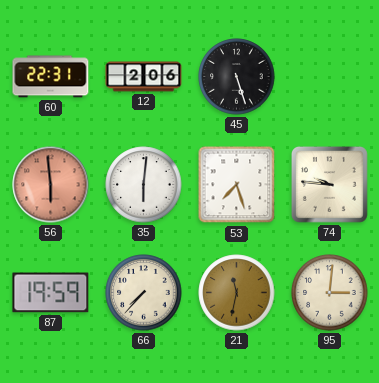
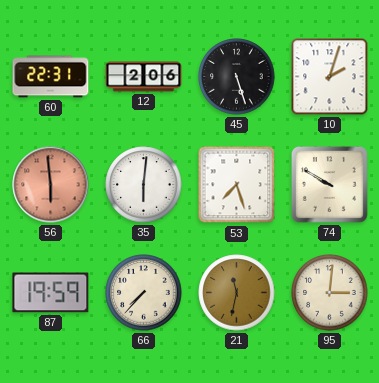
10: none -> 2:03 (330, 77)
74: 9:46 -> 9:50 (329, 184)
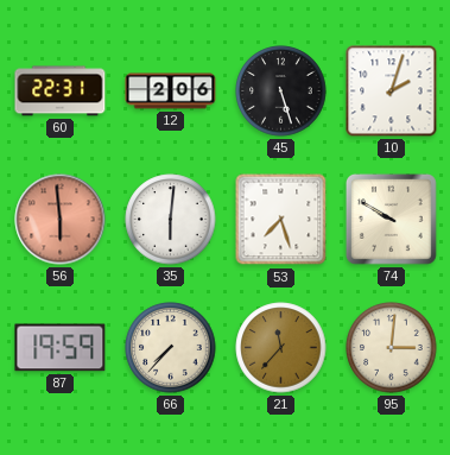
21: 11:32 -> 11:37 (281, 348)
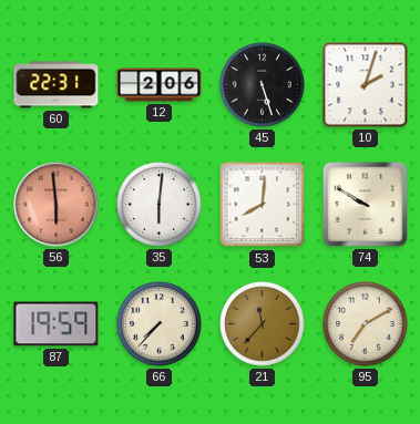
53: 7:27 -> 8:01 (263, 205)
95: 3:01 -> 7:10 (366, 324)
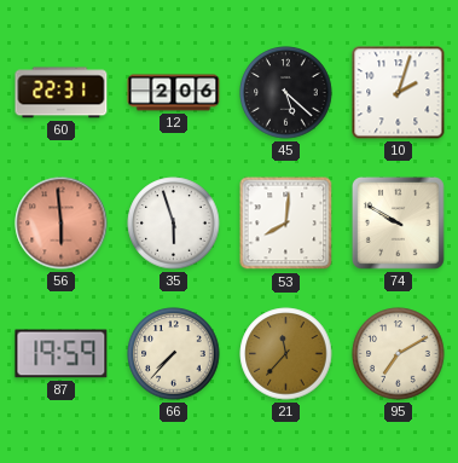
45: 5:27 -> 5:22 (286, 93)
35: 6:01 -> 5:57 (174, 224)
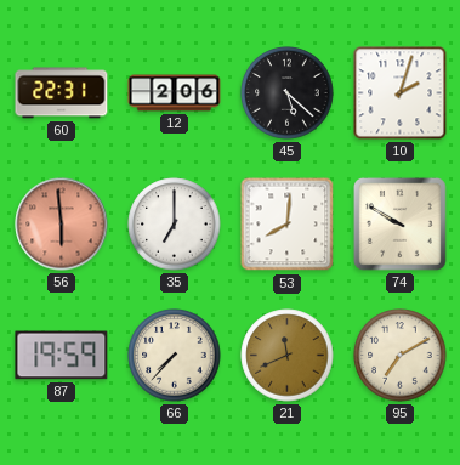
35: 5:57 -> 7:00 (175, 225)
21: 11:37 -> 11:41 (288, 356)
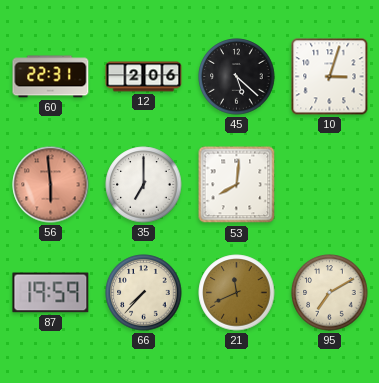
10: 2:03 -> 3:03 (330, 77)
74: 9:50 -> none (399, 223)
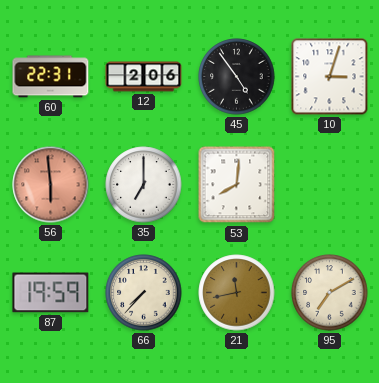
45: 5:22 -> 4:54 (237, 77)
21: 11:41 -> 11:43 (237, 293)
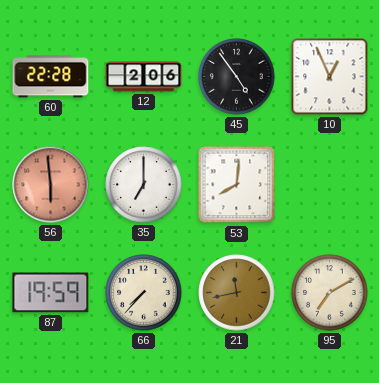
60: 22:31 -> 22:28 (51, 77)
10: 3:03 -> 12:56 (330, 77)
